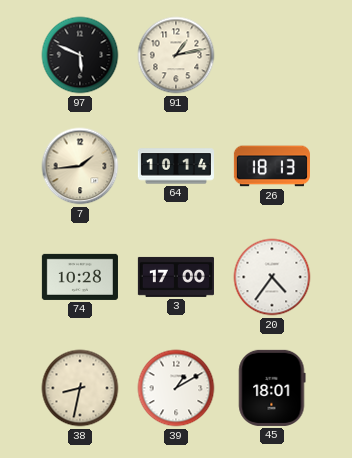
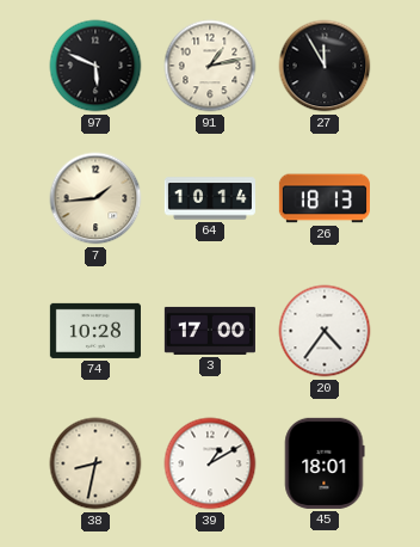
27: none -> 11:55 (325, 66)
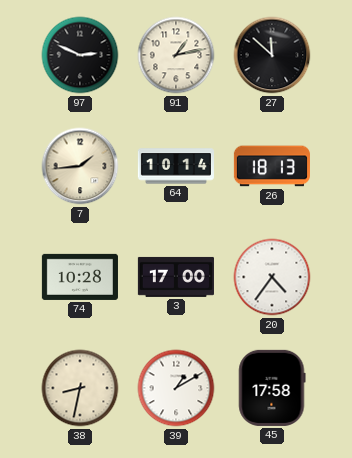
97: 5:49 -> 2:49 (80, 55)
27: 11:55 -> 11:52 (272, 55)
45: 18:01 -> 17:58 (272, 388)
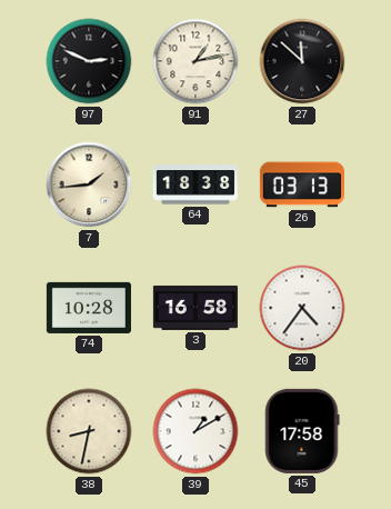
64: 10:14 -> 18:38 (195, 184)
26: 18:13 -> 03:13 (302, 184)
3: 17:00 -> 16:58 (195, 308)
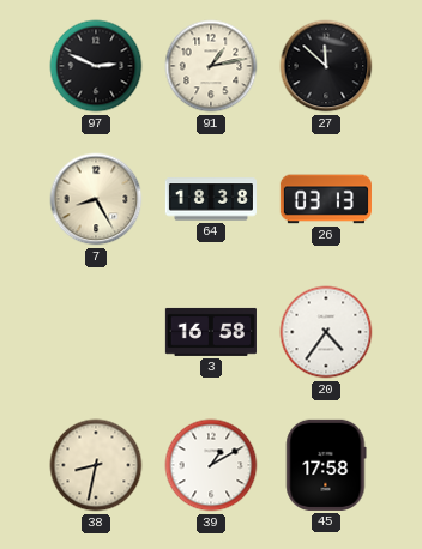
7: 1:44 -> 8:25 (96, 199)
74: 10:28 -> none (89, 308)
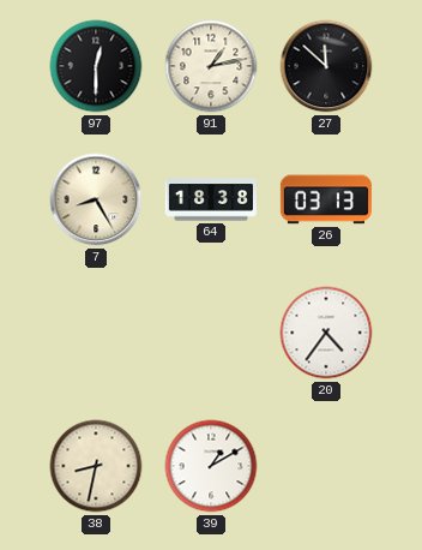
97: 2:49 -> 12:30 (96, 66)
3: 16:58 -> none (211, 332)
45: 17:58 -> none (326, 465)
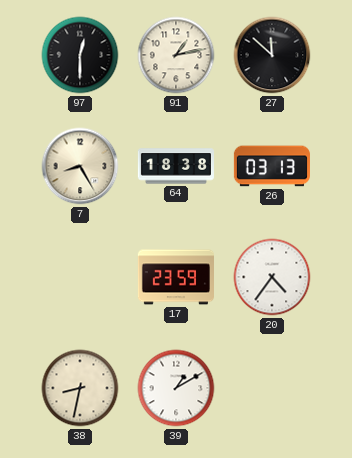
17: none -> 23:59 (176, 277)
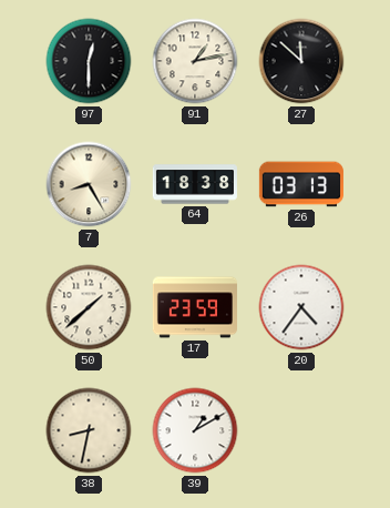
50: none -> 1:38 (89, 307)
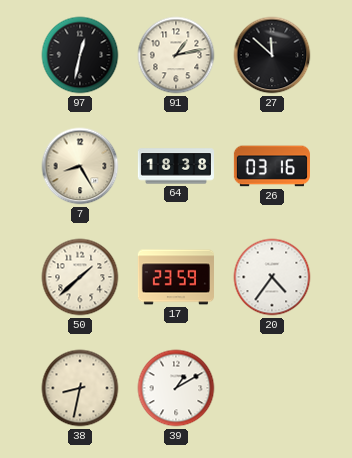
97: 12:30 -> 12:32 (80, 55)
26: 03:13 -> 03:16 (272, 166)
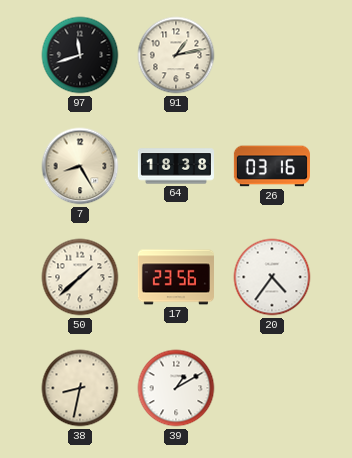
97: 12:32 -> 11:42 (80, 55)
27: 11:52 -> none (272, 55)
17: 23:59 -> 23:56 (176, 277)
